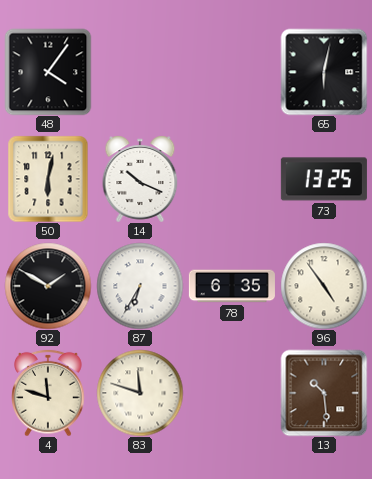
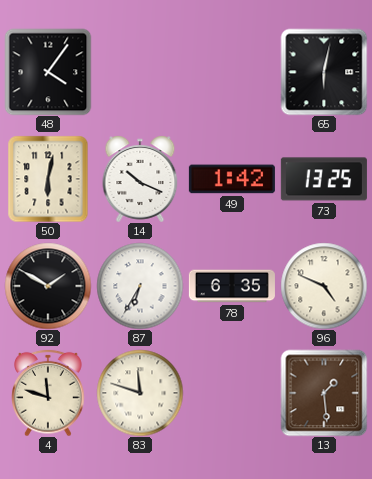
49: none -> 1:42 (232, 179)
96: 4:54 -> 4:49 (324, 286)
13: 10:29 -> 1:29 (324, 393)
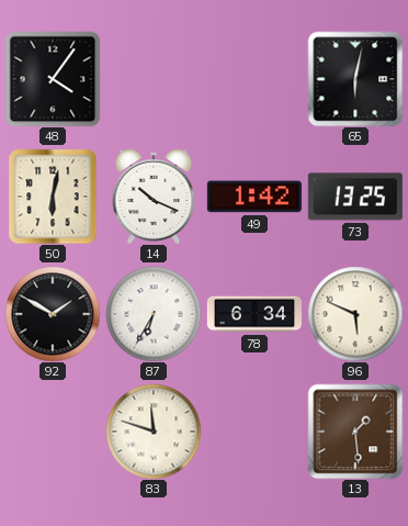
78: 6:35 -> 6:34 (254, 314)
96: 4:49 -> 5:49 (355, 314)
4: 11:48 -> none (48, 393)
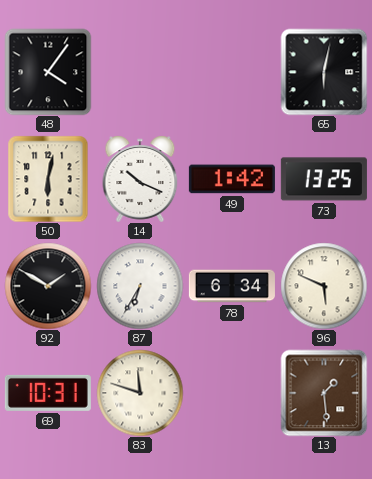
69: none -> 10:31 (48, 393)
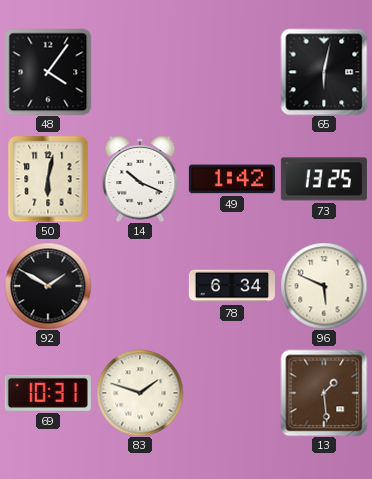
87: 6:35 -> none (140, 286)
83: 11:48 -> 1:48 (140, 393)
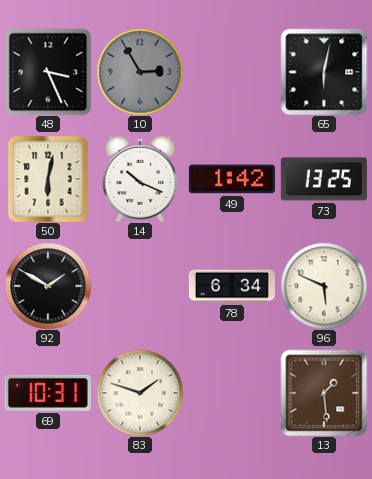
48: 4:06 -> 3:26 (48, 72)
10: none -> 2:55 (140, 72)
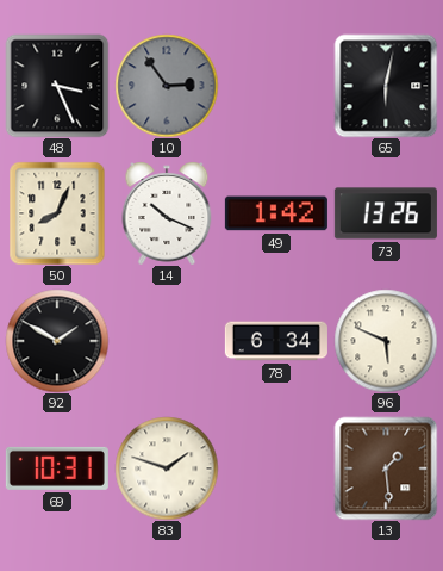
10: 2:55 -> 2:54 (167, 86)
50: 6:02 -> 8:04 (57, 213)
73: 13:25 -> 13:26 (386, 213)
